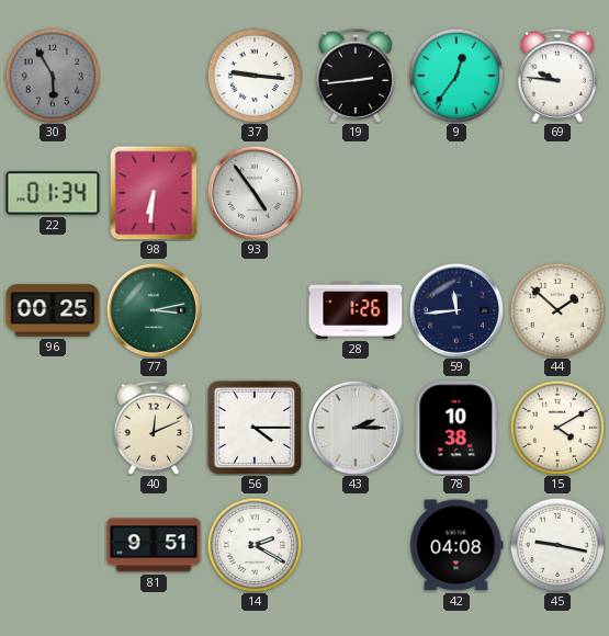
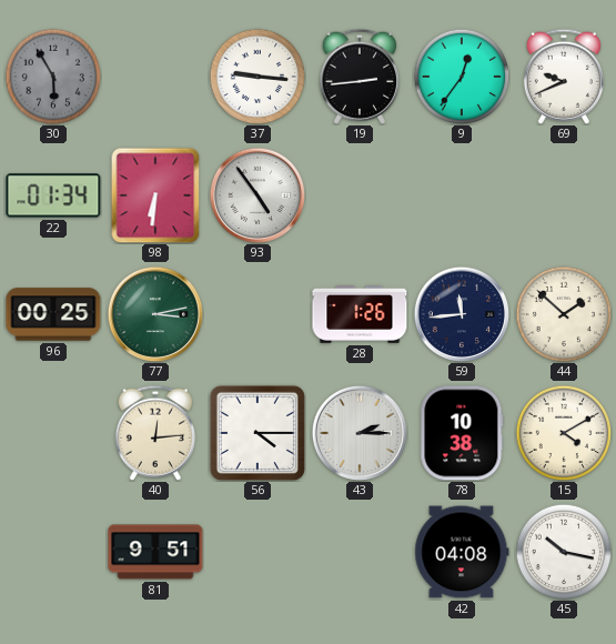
69: 9:46 -> 9:41 (564, 77)
40: 12:11 -> 12:14 (155, 433)
14: 2:20 -> none (255, 545)
45: 9:17 -> 10:17 (564, 552)
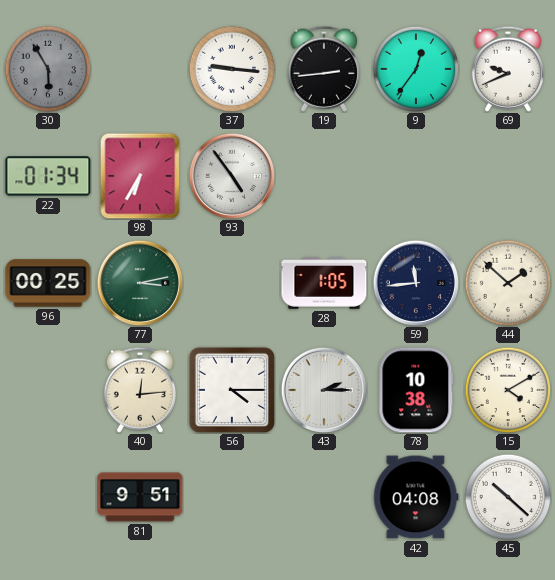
98: 6:31 -> 6:35 (140, 176)
28: 1:26 -> 1:05 (324, 284)
45: 10:17 -> 10:22 (508, 497)
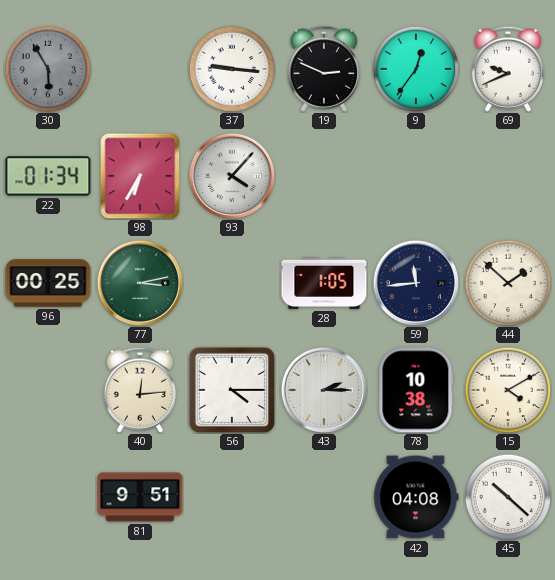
19: 2:44 -> 2:49 (324, 69)
93: 4:54 -> 4:07 (231, 175)
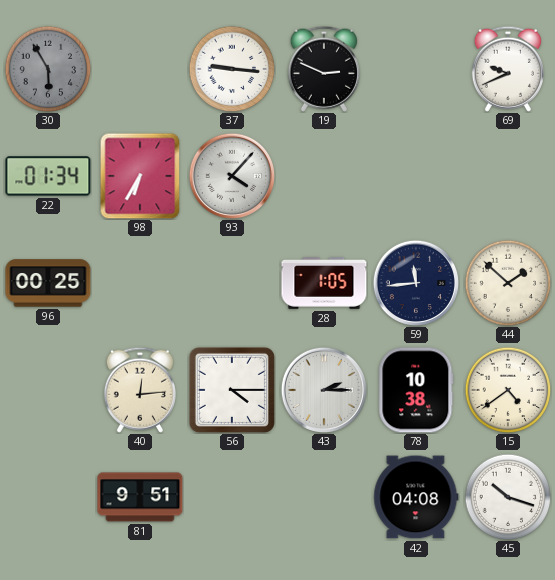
9: 12:36 -> none (416, 69)
77: 3:13 -> none (139, 282)
15: 4:10 -> 4:39 (508, 390)
45: 10:22 -> 10:18 (508, 497)
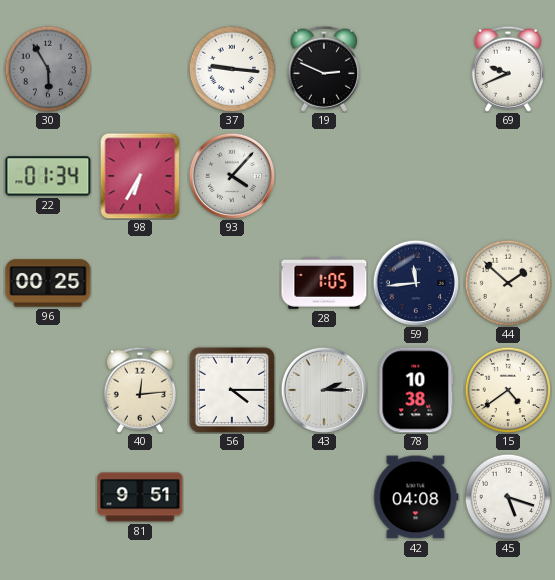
45: 10:18 -> 5:18 (508, 497)
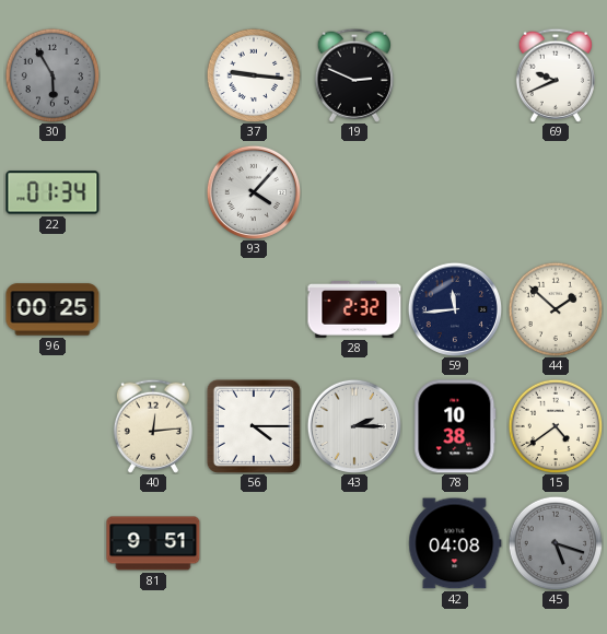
98: 6:35 -> none (140, 176)
28: 1:05 -> 2:32 (354, 310)
45 dial: white -> grey (556, 543)
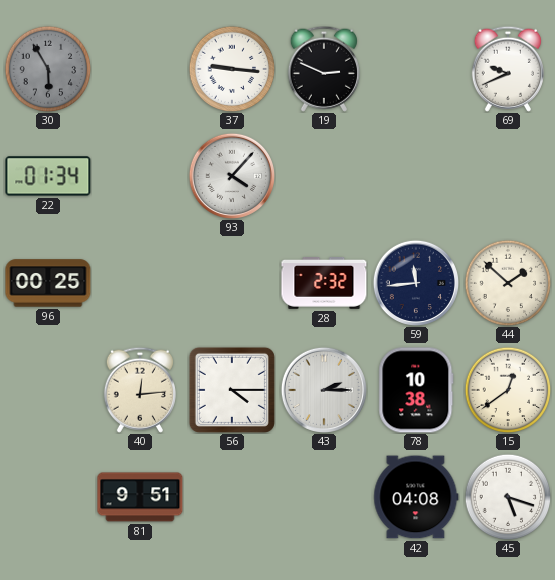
15: 4:39 -> 12:39 (508, 390)
45 dial: grey -> white (508, 497)
